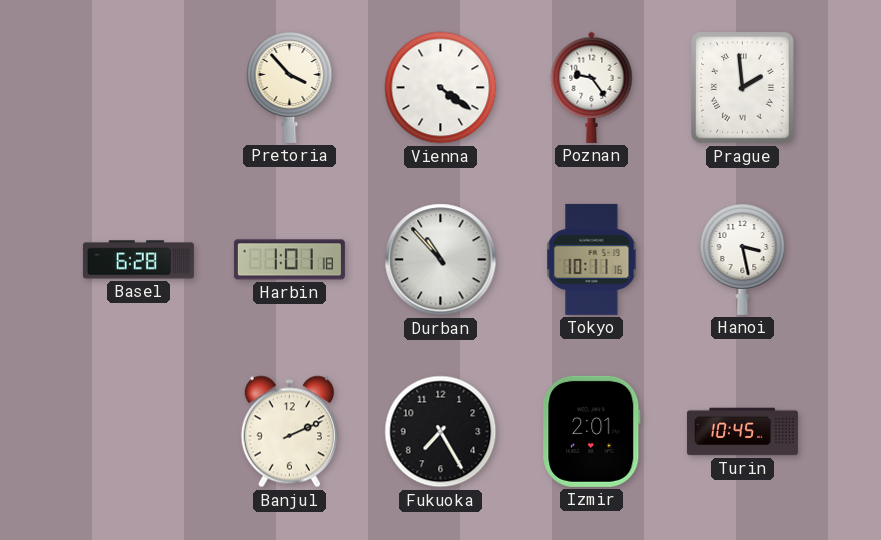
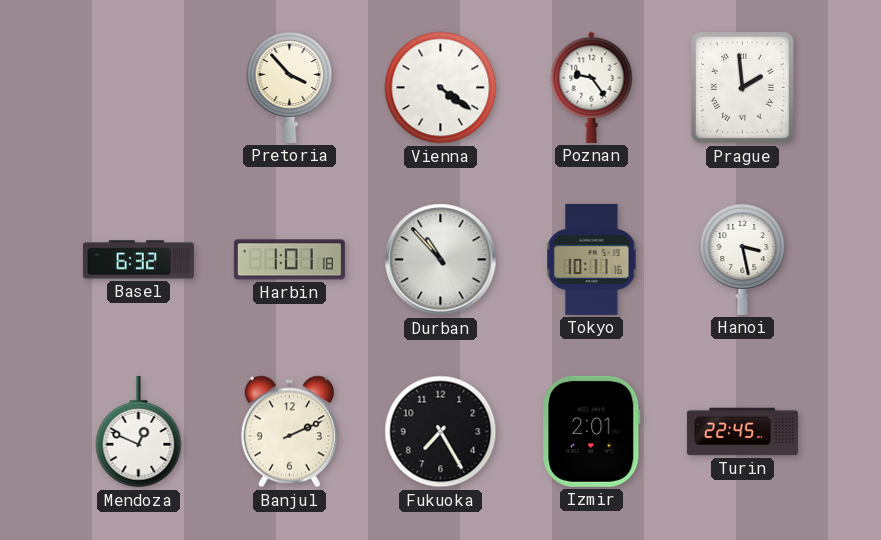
Basel: 6:28 -> 6:32 (138, 260)
Mendoza: none -> 12:49 (139, 432)
Turin: 10:45 -> 22:45 (742, 432)
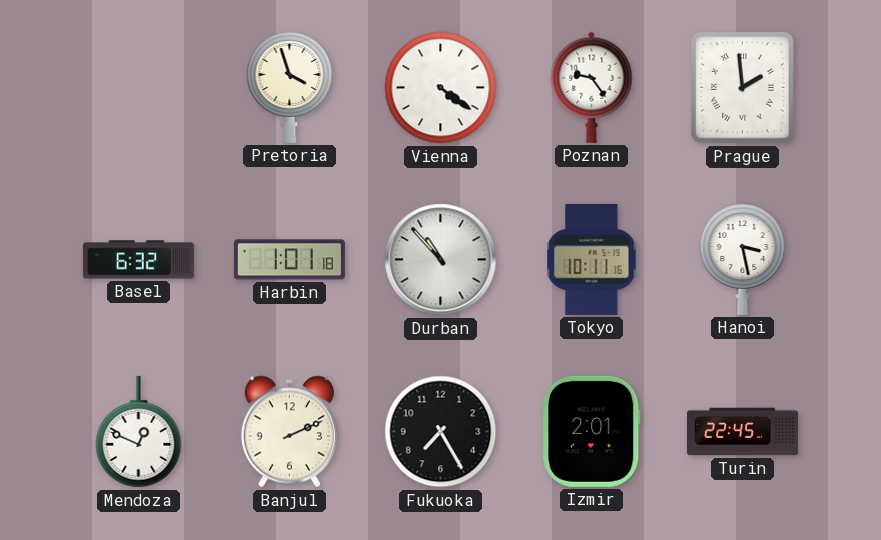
Pretoria: 3:53 -> 3:57 (290, 88)
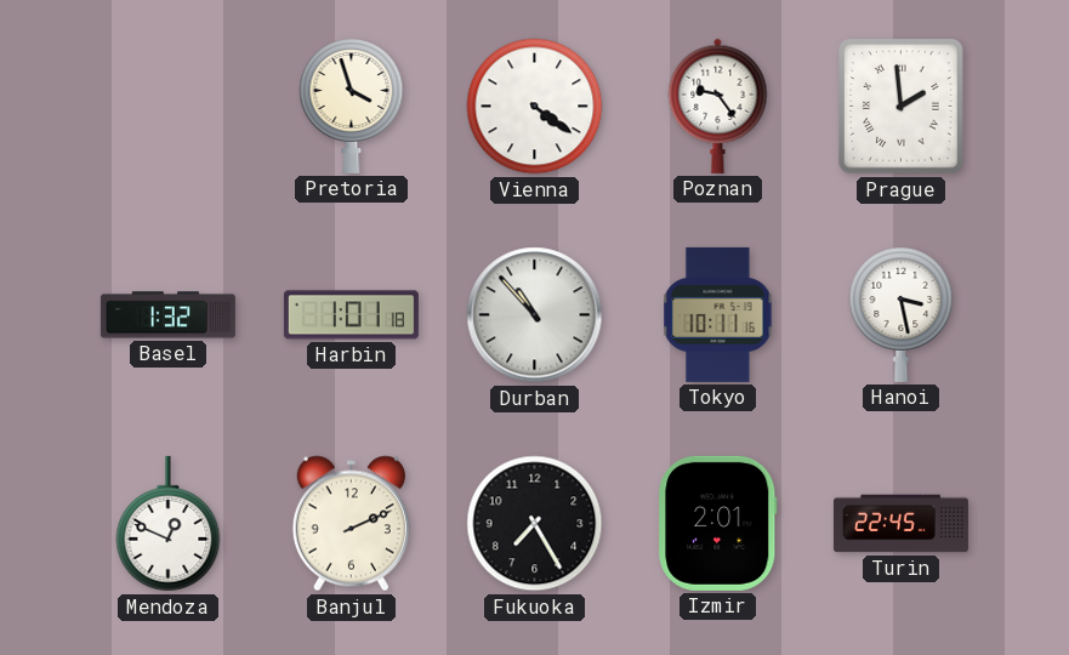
Basel: 6:32 -> 1:32 (167, 315)
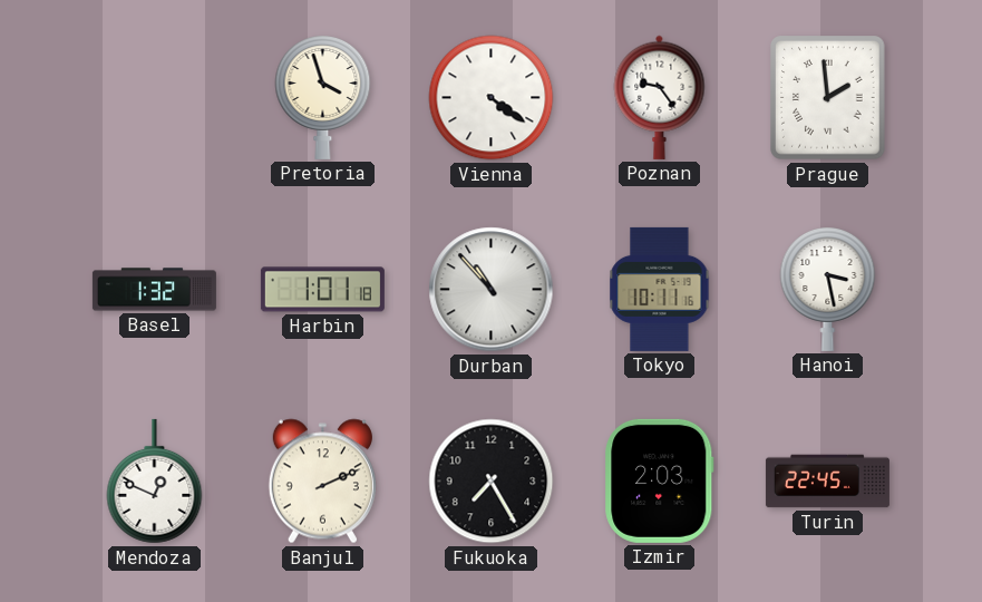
Izmir: 2:01 -> 2:03 (660, 480)
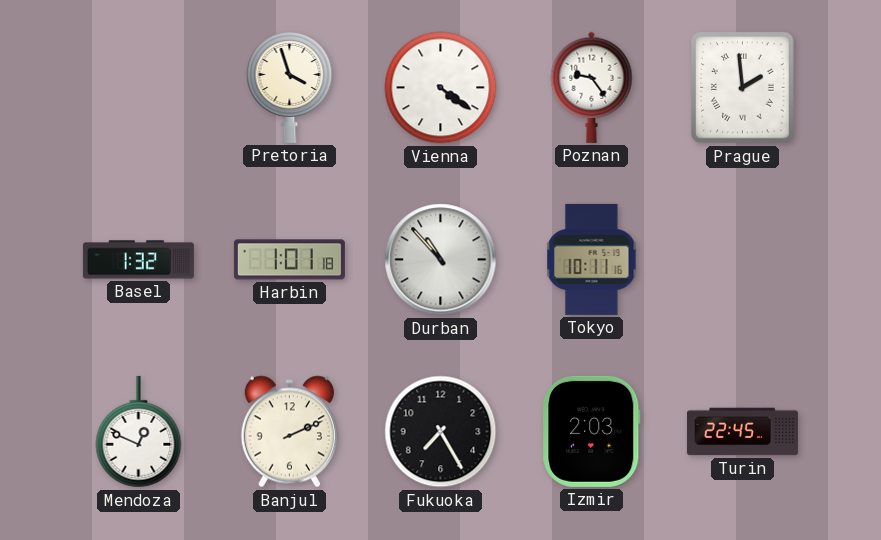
Hanoi: 3:28 -> none (828, 290)
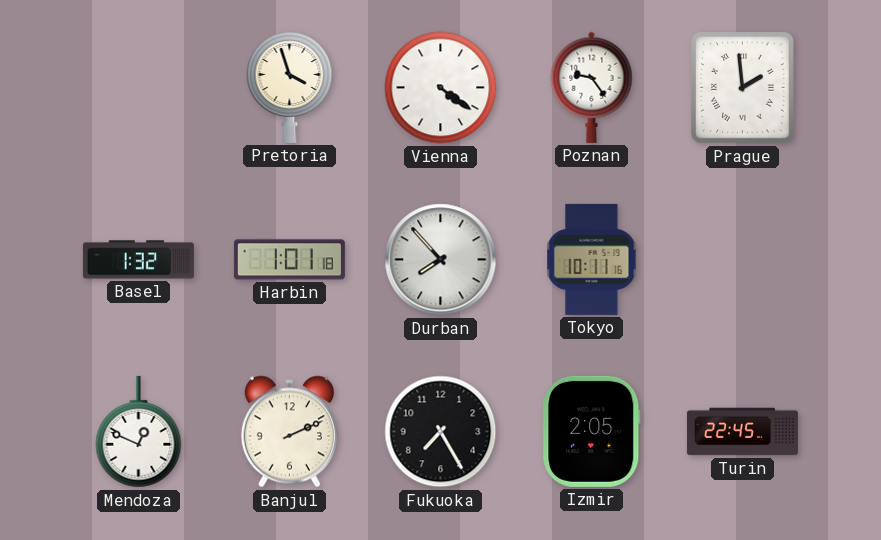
Durban: 10:53 -> 7:53 (441, 260)
Izmir: 2:03 -> 2:05 (592, 431)
